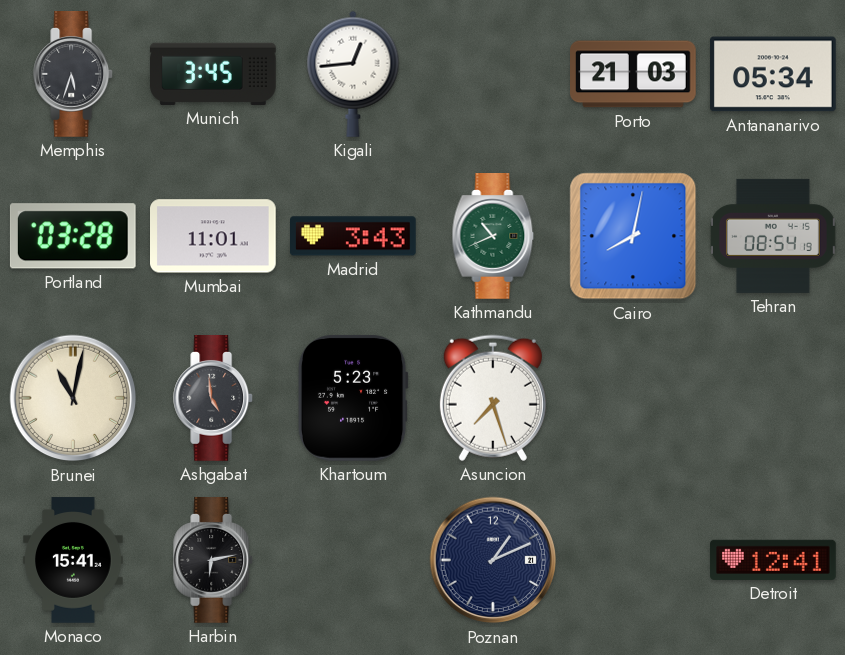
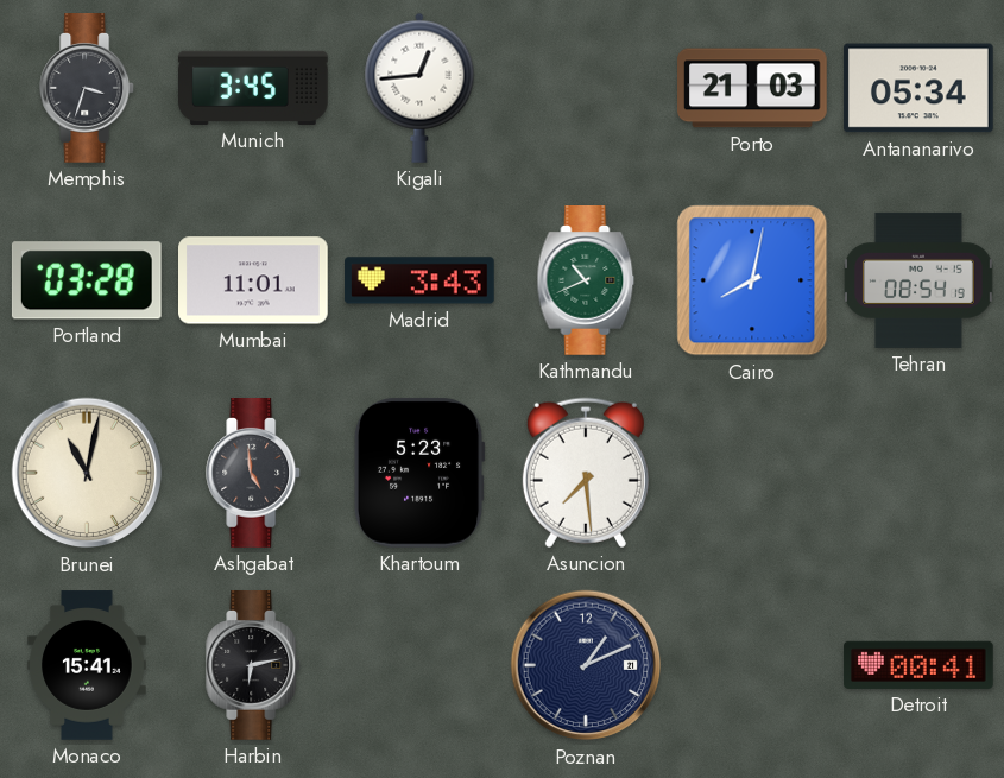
Memphis: 5:33 -> 3:33 (88, 89)
Asuncion: 7:27 -> 7:29 (586, 473)
Detroit: 12:41 -> 00:41 (918, 665)
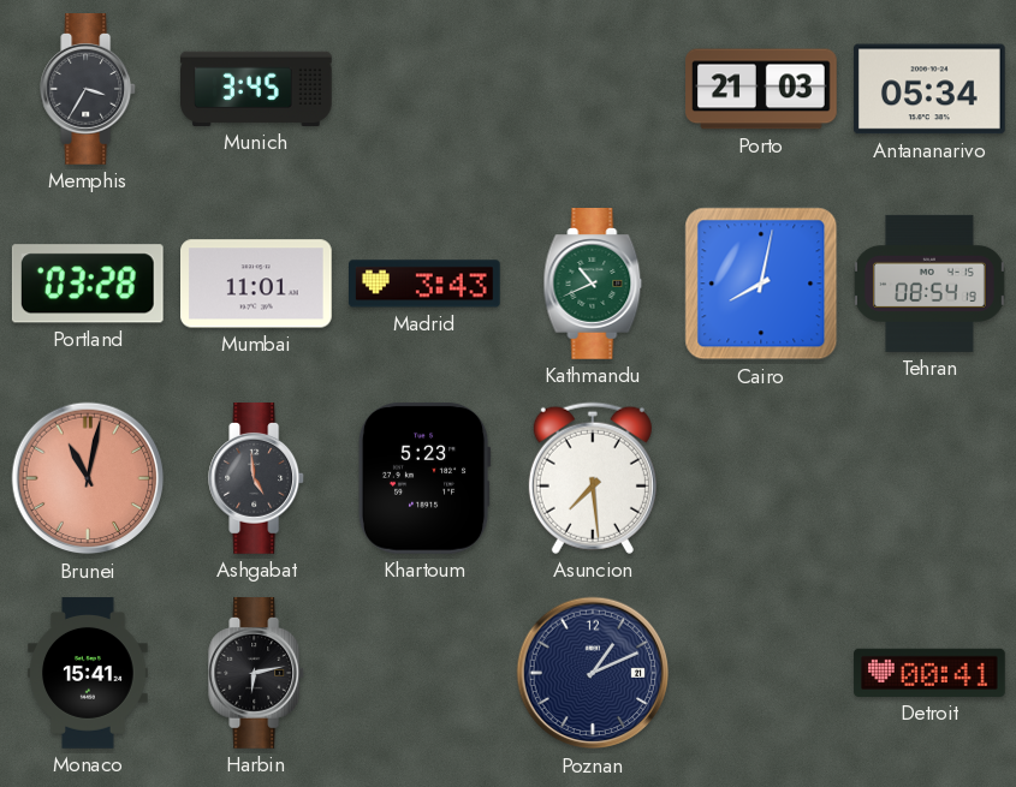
Memphis: 3:33 -> 3:35 (89, 90)
Kigali: 12:44 -> none (419, 88)
Brunei dial: cream -> salmon (88, 478)
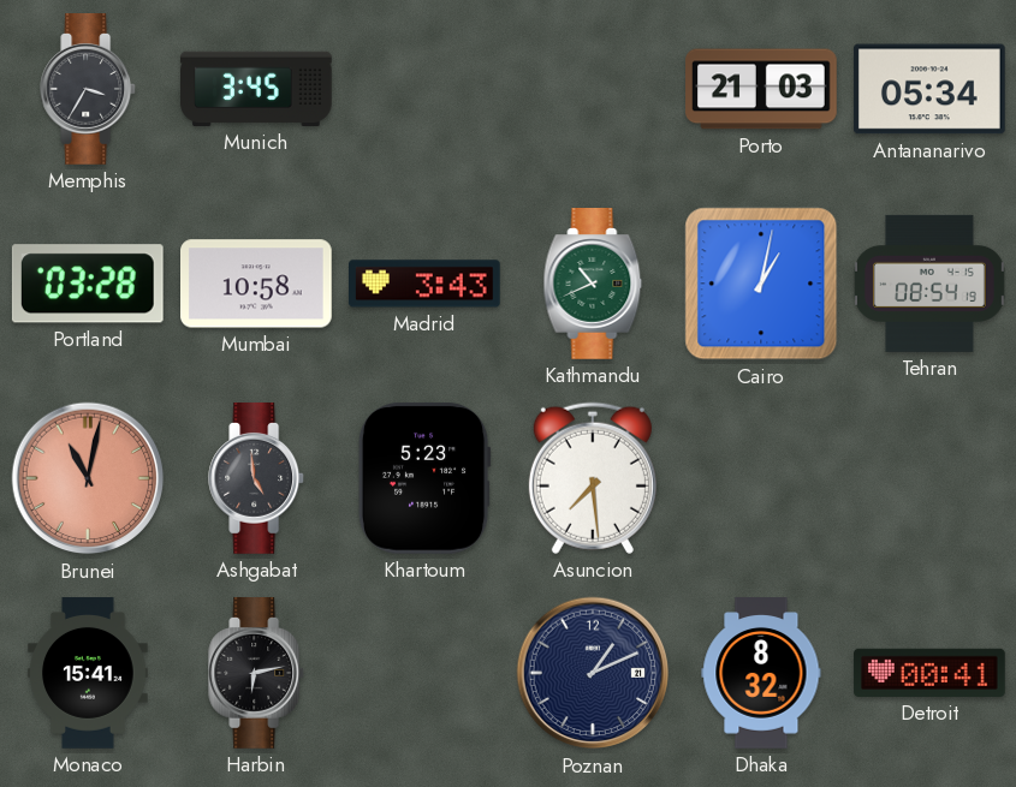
Mumbai: 11:01 -> 10:58 (257, 284)
Cairo: 8:02 -> 1:02 (761, 284)
Dhaka: none -> 8:32 (761, 673)
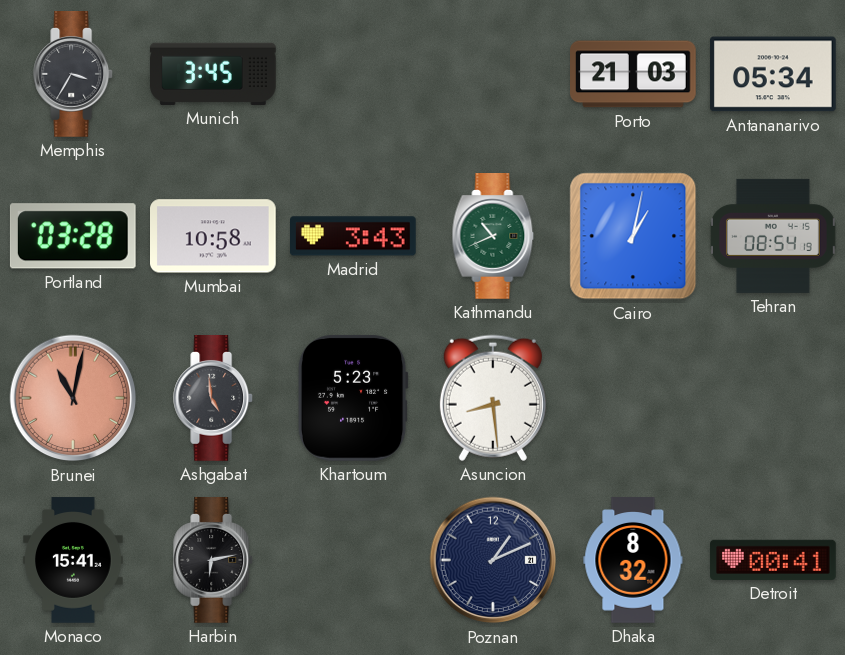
Asuncion: 7:29 -> 8:29 (493, 398)
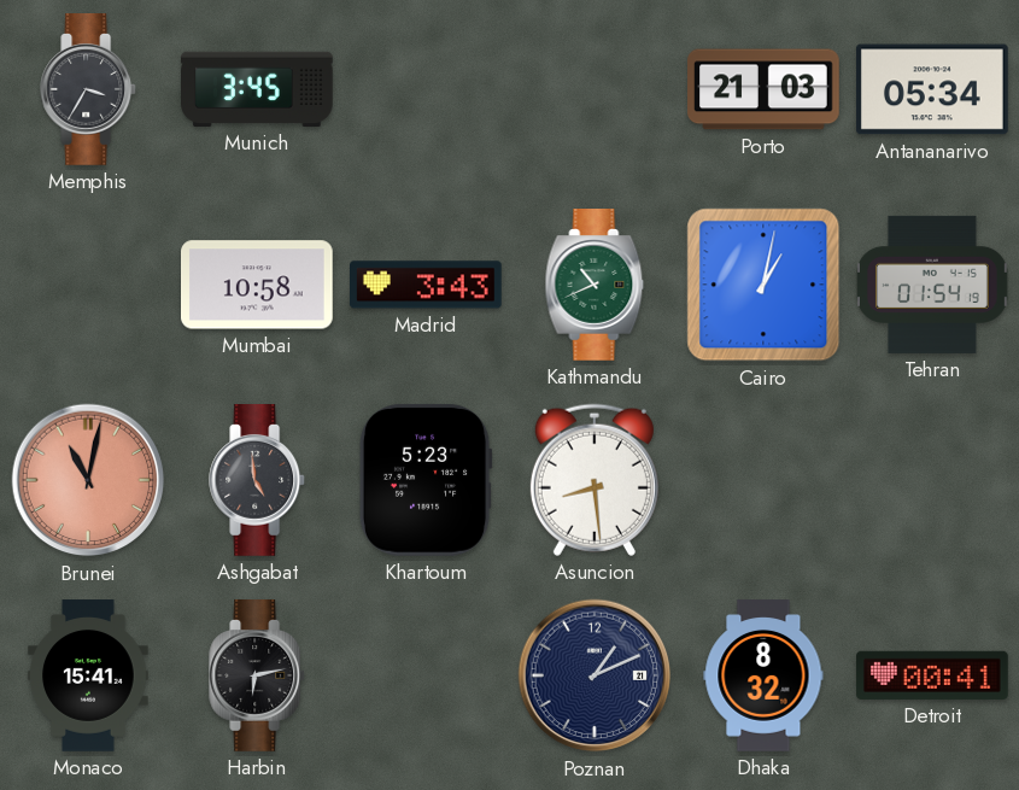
Portland: 03:28 -> none (73, 236)
Tehran: 08:54 -> 01:54 (933, 285)
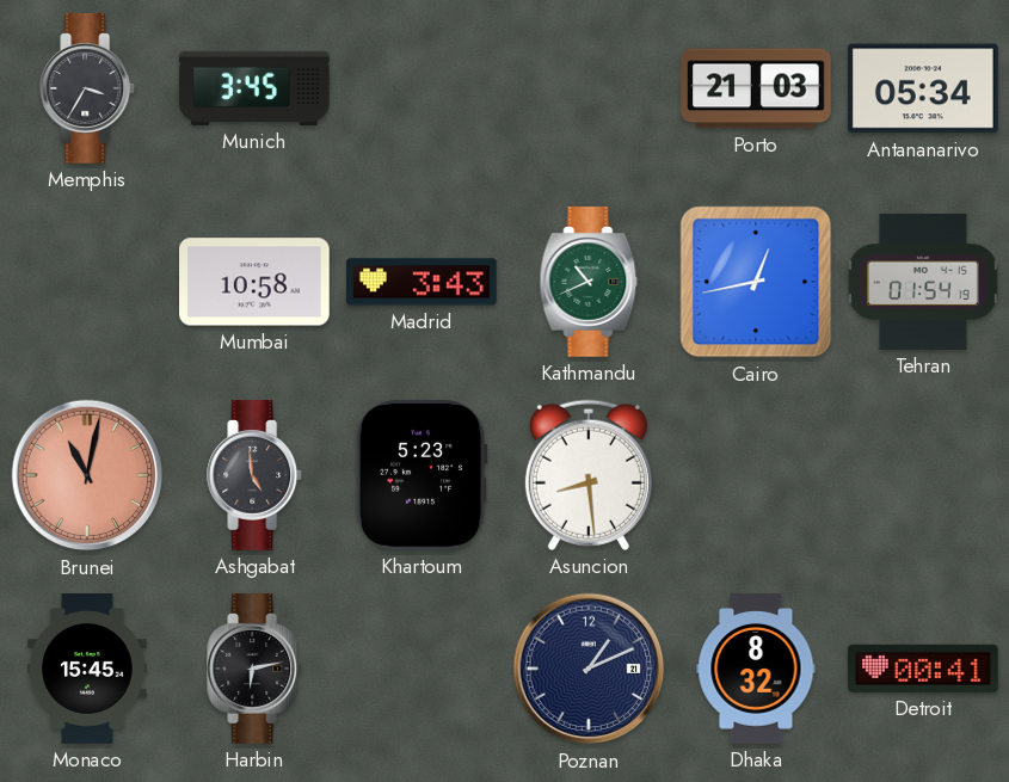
Cairo: 1:02 -> 12:43 (756, 282)
Monaco: 15:41 -> 15:45 (87, 669)
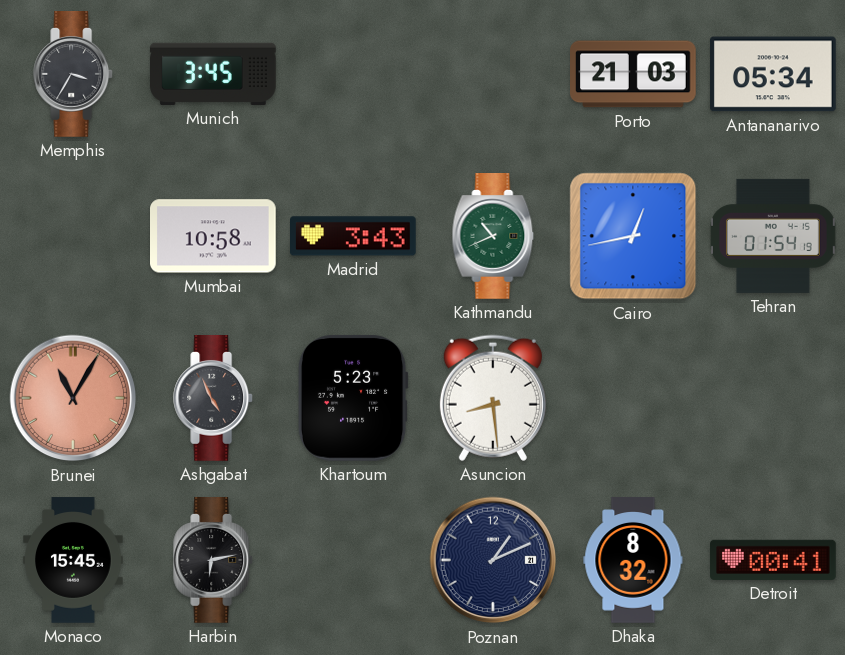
Brunei: 11:02 -> 11:05 (73, 398)
Ashgabat: 4:59 -> 4:56 (214, 399)
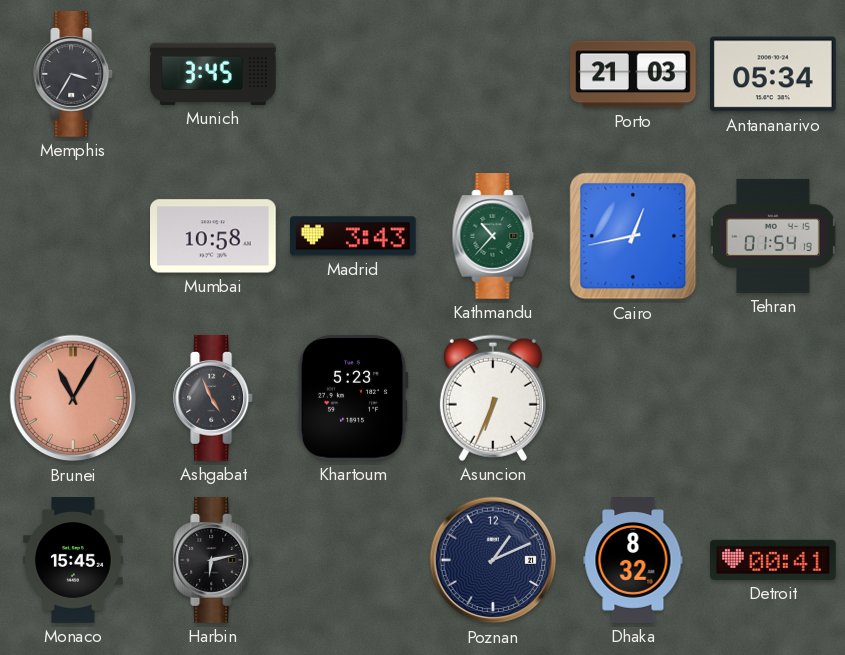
Kathmandu: 10:41 -> 10:37 (493, 237)
Asuncion: 8:29 -> 6:34 (493, 398)
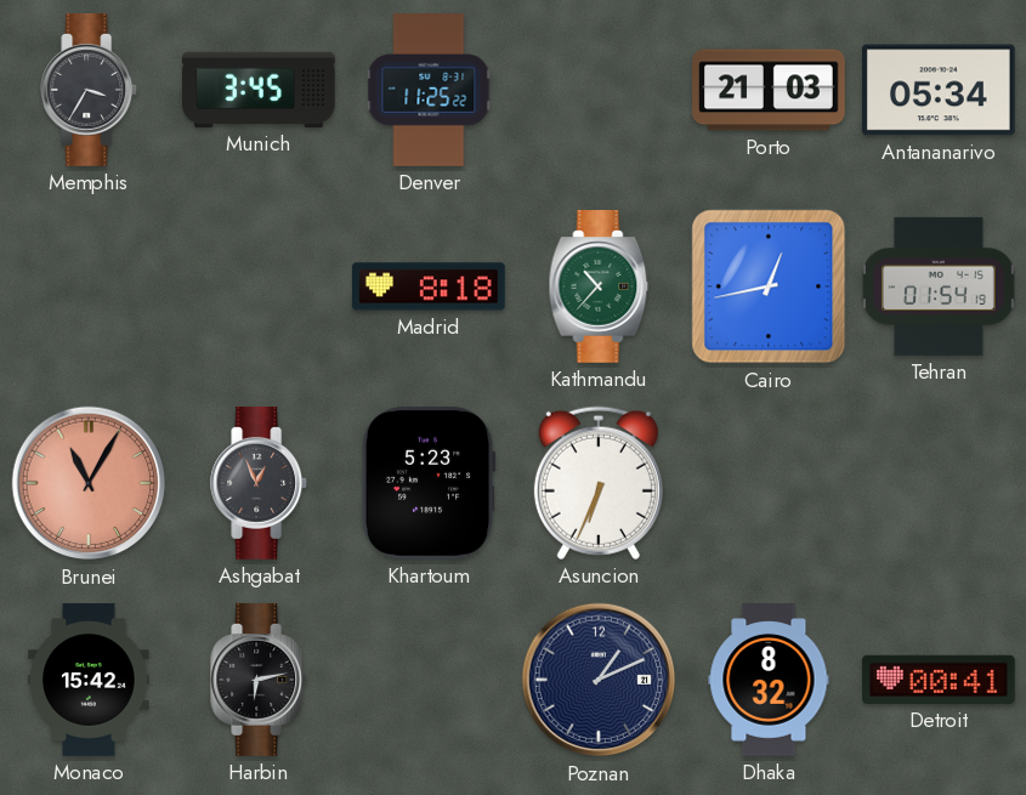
Denver: none -> 11:25 (429, 90)
Mumbai: 10:58 -> none (214, 236)
Madrid: 3:43 -> 8:18 (430, 286)
Ashgabat: 4:56 -> 12:56 (260, 484)
Monaco: 15:45 -> 15:42 (89, 680)
